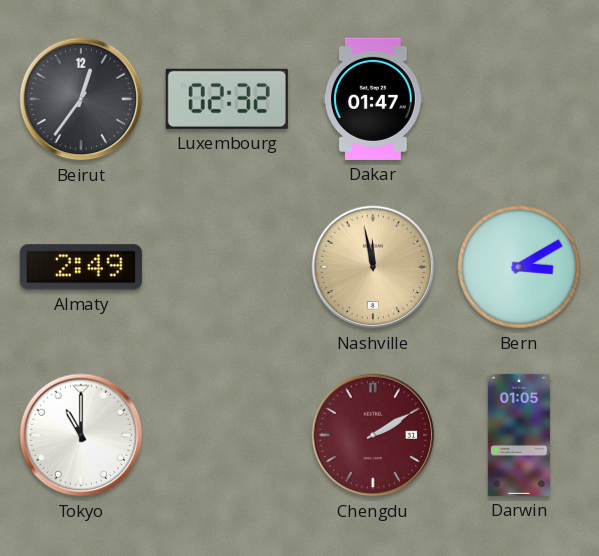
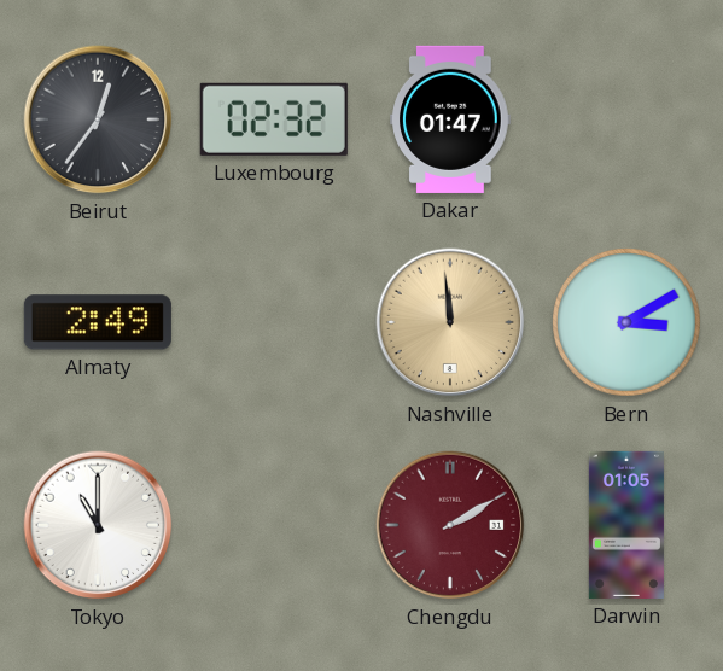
Nashville: 11:58 -> 11:59 (450, 322)
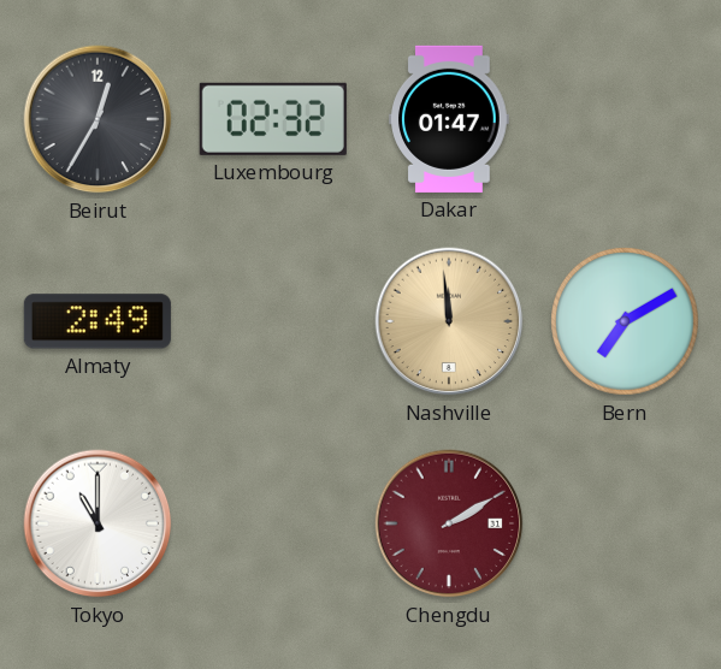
Beirut: 12:36 -> 12:35 (97, 119)
Bern: 3:10 -> 7:10 (625, 321)
Darwin: 01:05 -> none (626, 525)
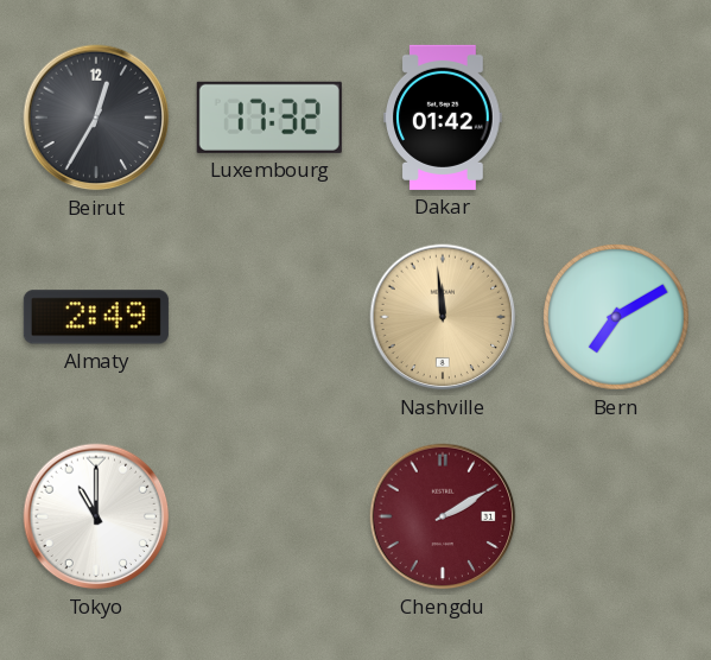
Luxembourg: 02:32 -> 17:32 (269, 118)
Dakar: 01:47 -> 01:42 (443, 118)
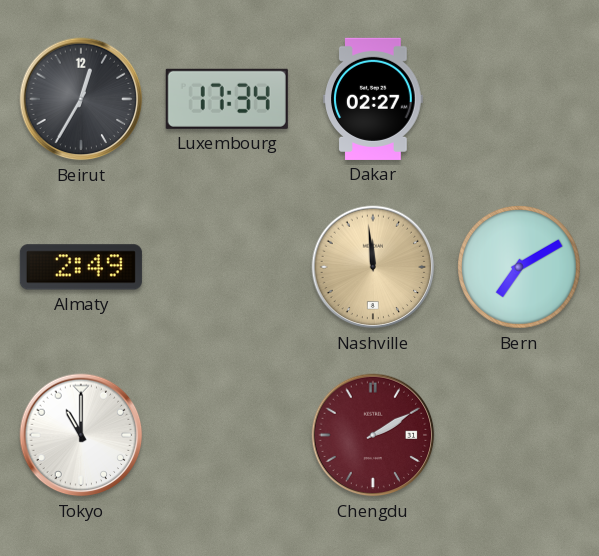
Luxembourg: 17:32 -> 17:34 (227, 99)
Dakar: 01:42 -> 02:27 (373, 99)
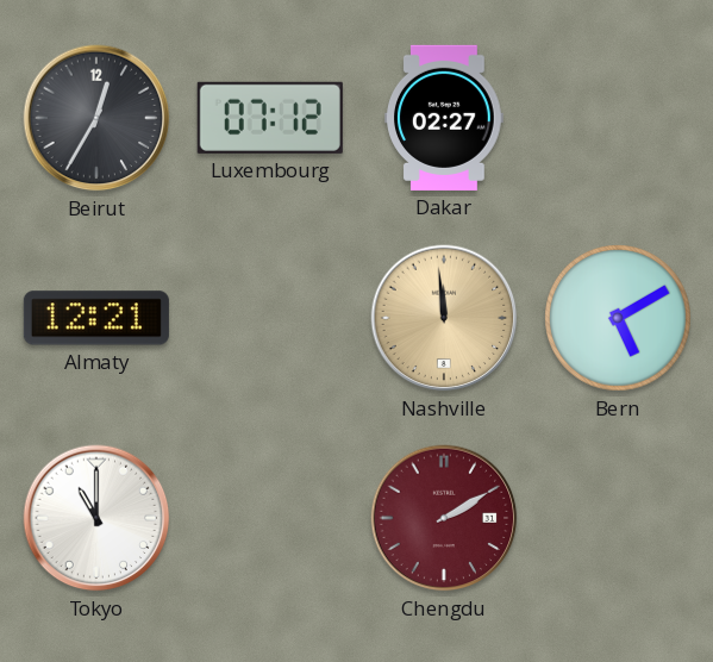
Luxembourg: 17:34 -> 07:12 (270, 118)
Almaty: 2:49 -> 12:21 (96, 318)
Bern: 7:10 -> 5:10 (618, 318)
